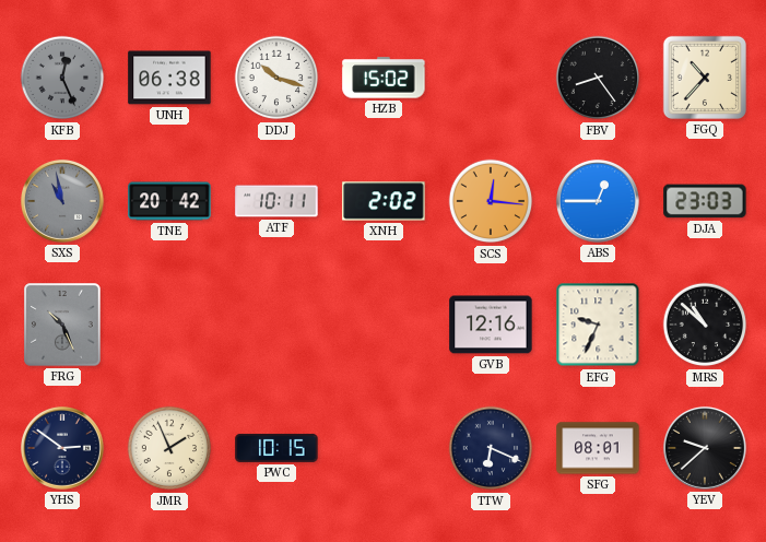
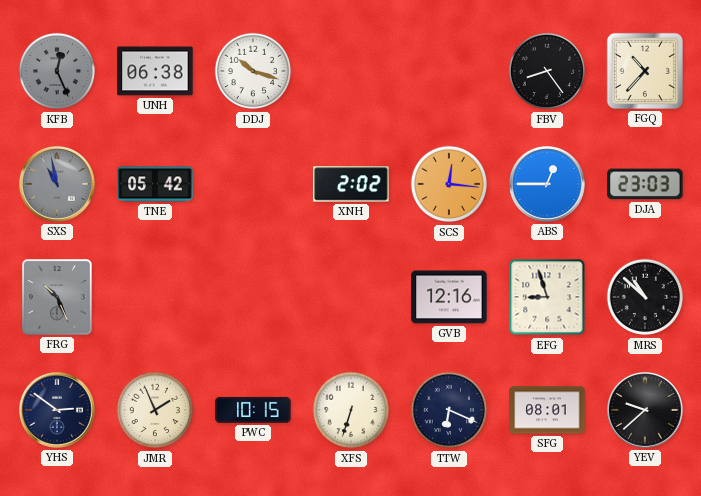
HZB: 15:02 -> none (384, 78)
TNE: 20:42 -> 05:42 (155, 184)
ATF: 10:11 -> none (276, 201)
EFG: 9:34 -> 8:57 (547, 297)
XFS: none -> 6:33 (351, 410)
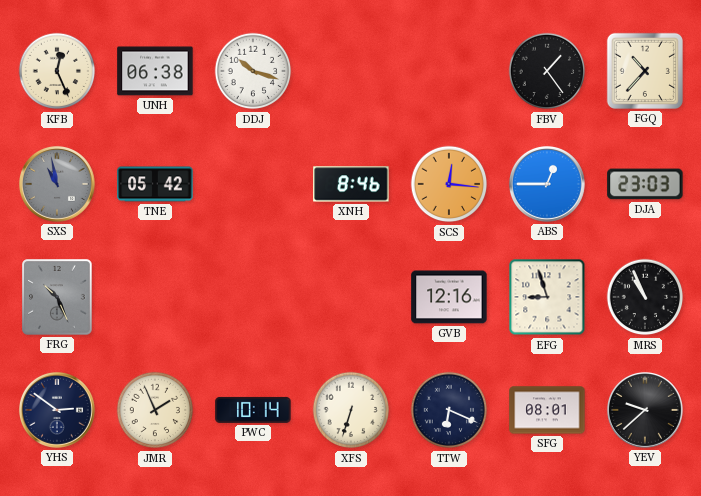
KFB dial: grey -> cream (57, 71)
FBV: 8:24 -> 1:24 (547, 71)
XNH: 2:02 -> 8:46 (351, 184)
MRS: 10:52 -> 10:56 (645, 297)
PWC: 10:15 -> 10:14 (253, 410)
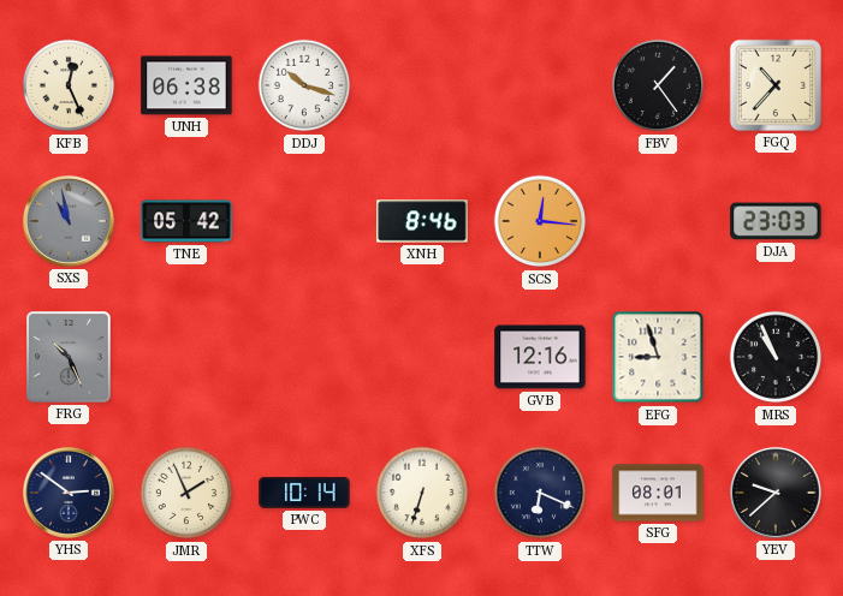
ABS: 12:45 -> none (547, 184)
